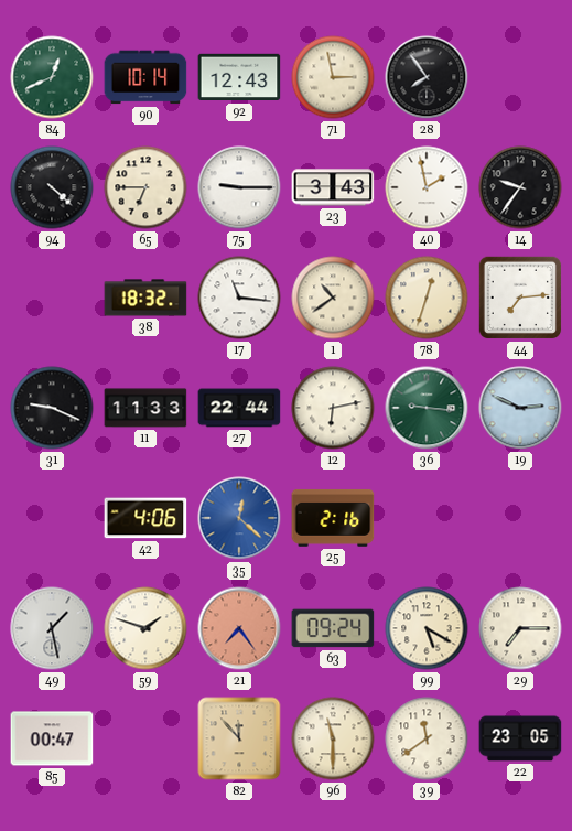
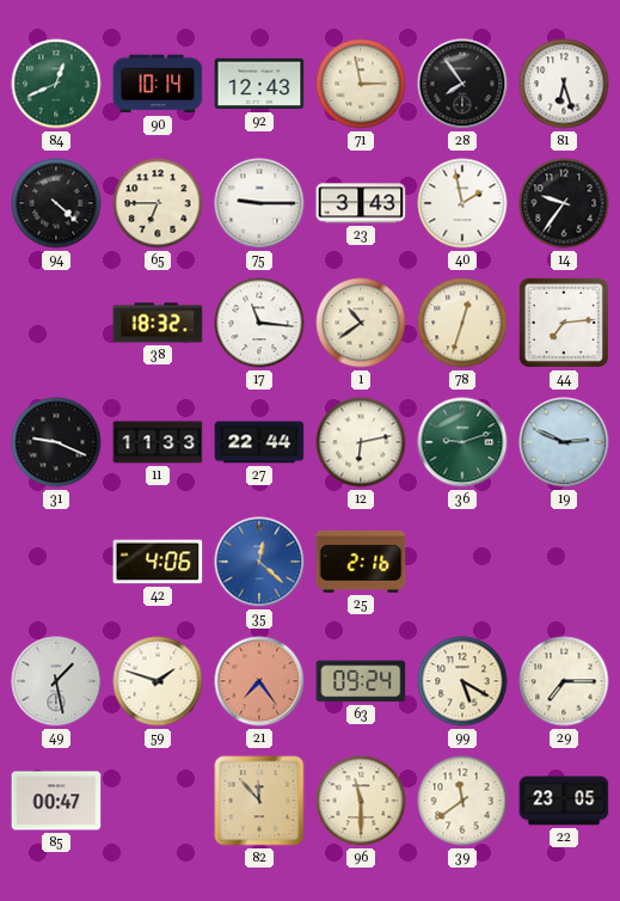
81: none -> 6:27 (564, 84)
36: 9:16 -> 9:12 (462, 442)
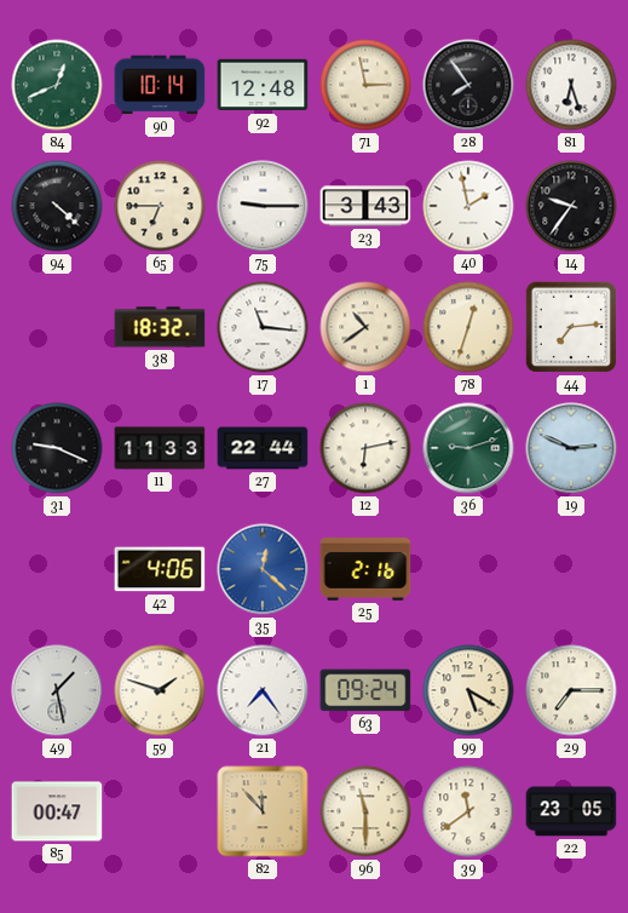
92: 12:43 -> 12:48 (263, 85)
21 dial: salmon -> white (263, 690)
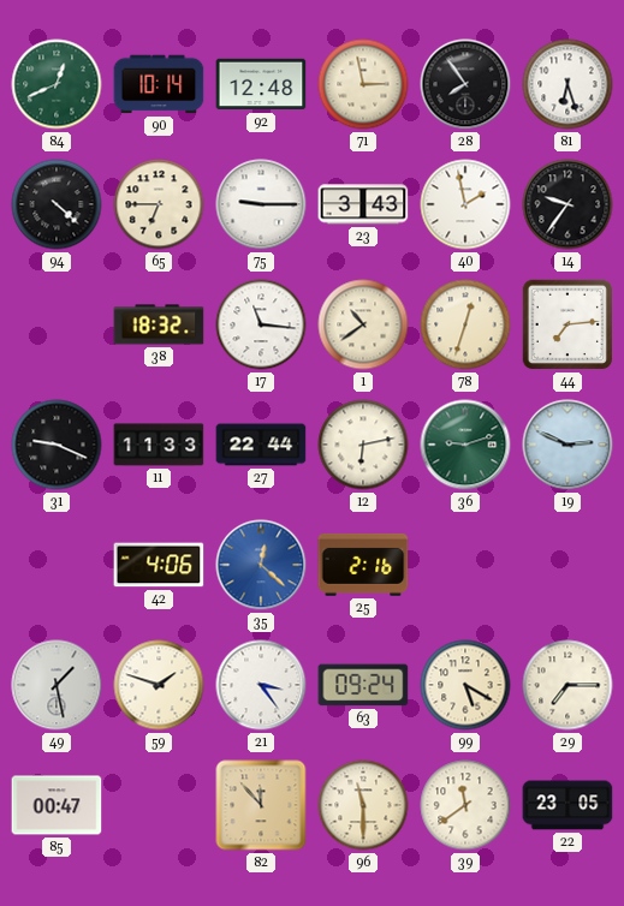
21: 7:24 -> 3:24 (261, 685)
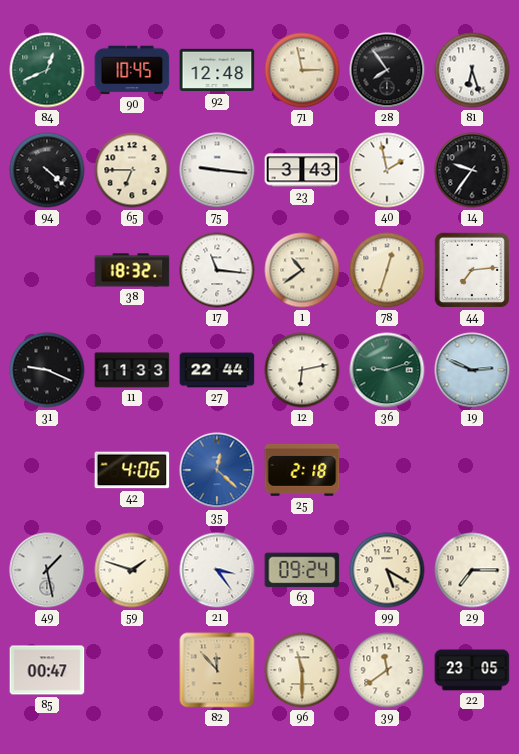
90: 10:14 -> 10:45 (132, 70)
75: 9:15 -> 9:16 (217, 170)
25: 2:16 -> 2:18 (302, 470)
